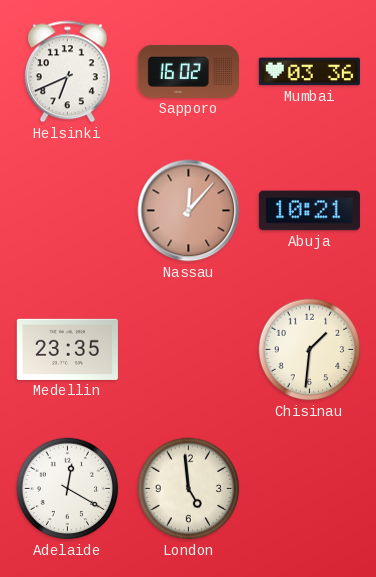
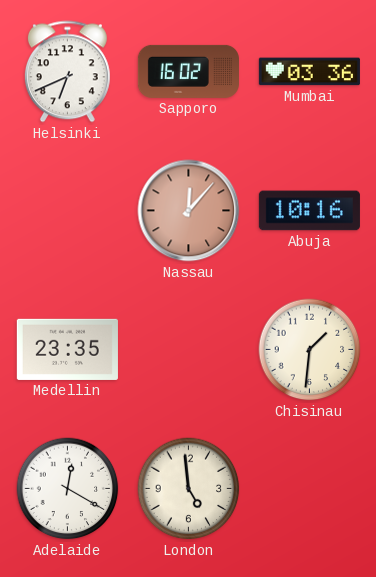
Abuja: 10:21 -> 10:16 (309, 211)
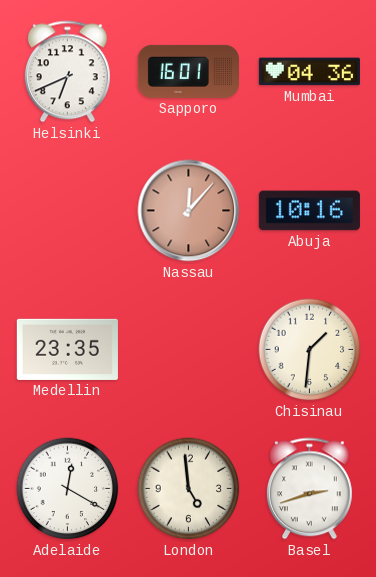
Sapporo: 16:02 -> 16:01 (188, 71)
Mumbai: 03:36 -> 04:36 (309, 72)
Basel: none -> 2:42 (309, 489)
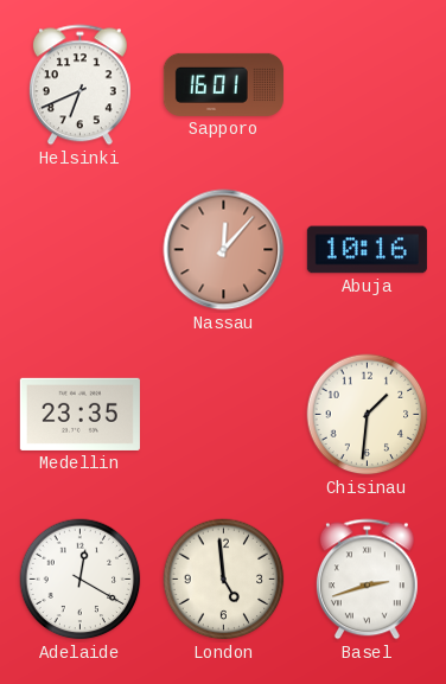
Mumbai: 04:36 -> none (309, 72)
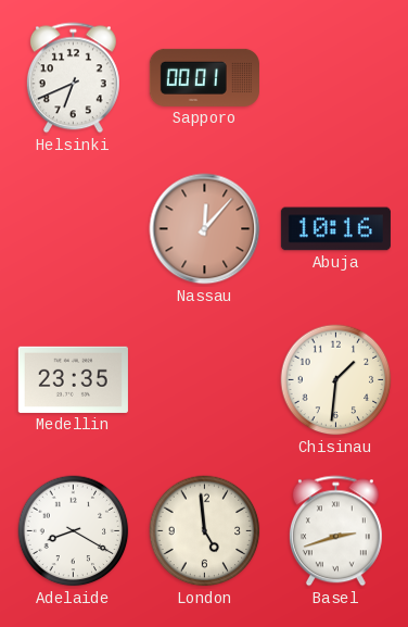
Sapporo: 16:01 -> 00:01 (204, 77)
Adelaide: 12:20 -> 8:20 (74, 531)
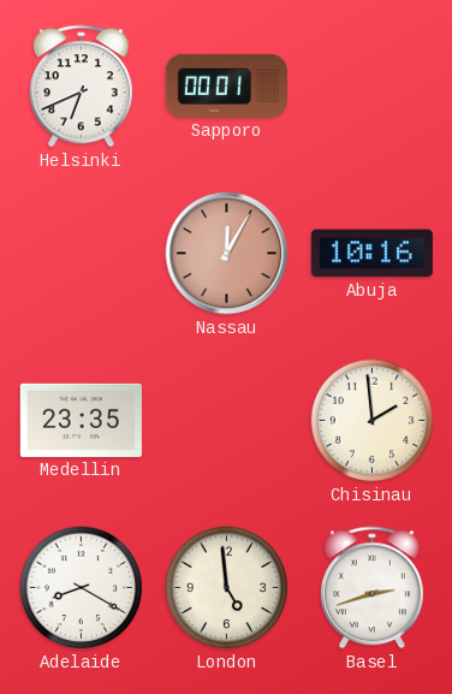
Nassau: 12:07 -> 12:05 (227, 254)
Chisinau: 1:31 -> 1:59 (373, 421)
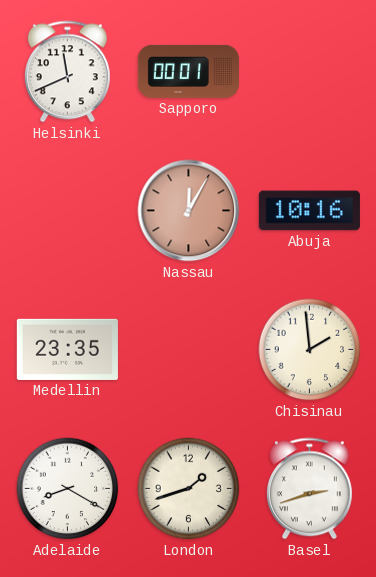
Helsinki: 6:41 -> 11:41 (67, 72)
London: 4:59 -> 1:42 (189, 489)
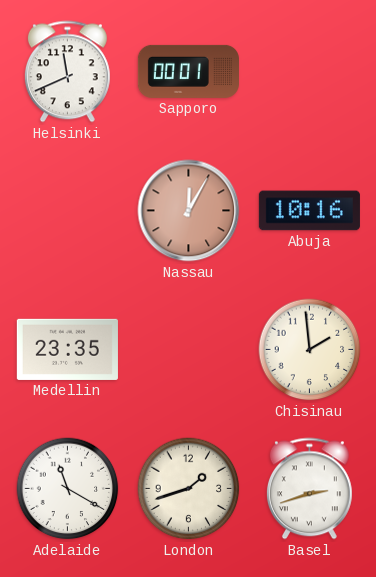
Adelaide: 8:20 -> 11:20 (68, 489)
